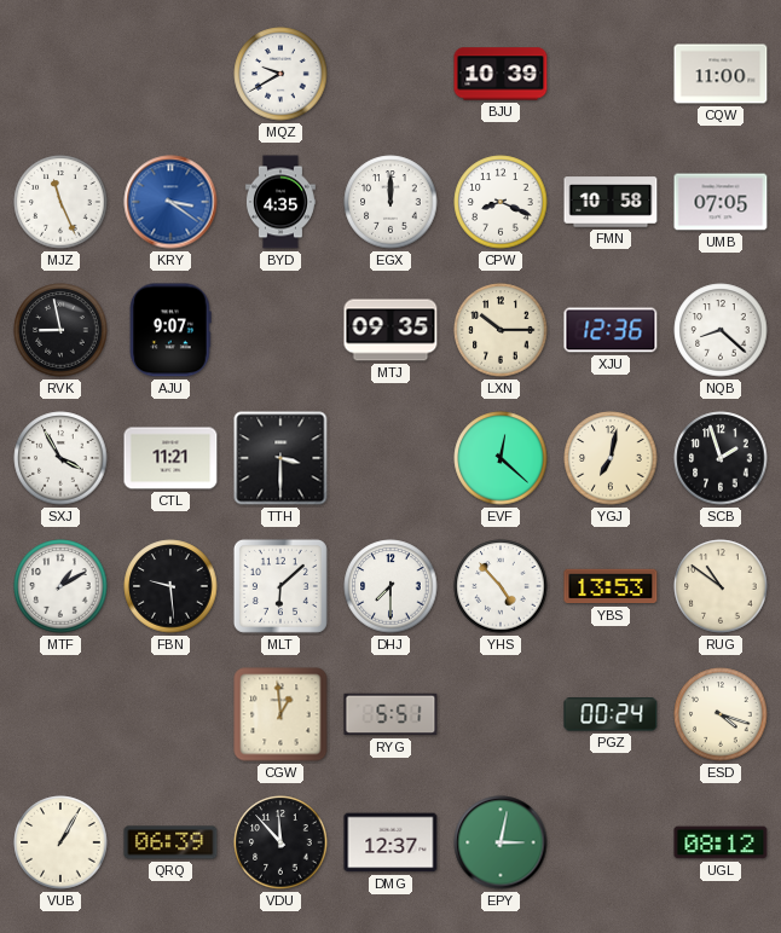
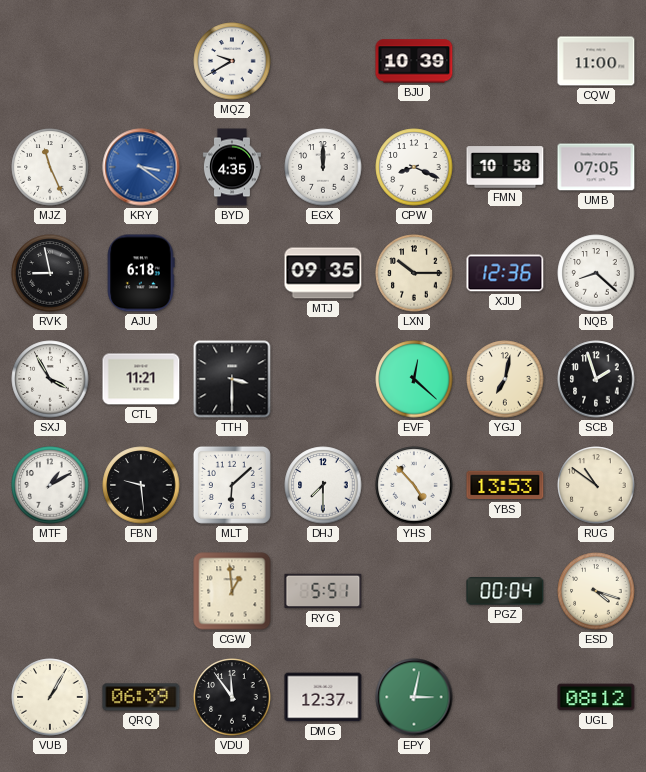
AJU: 9:07 -> 6:18 (141, 273)
PGZ: 00:24 -> 00:04 (505, 591)
VDU: 11:53 -> 11:54 (232, 697)
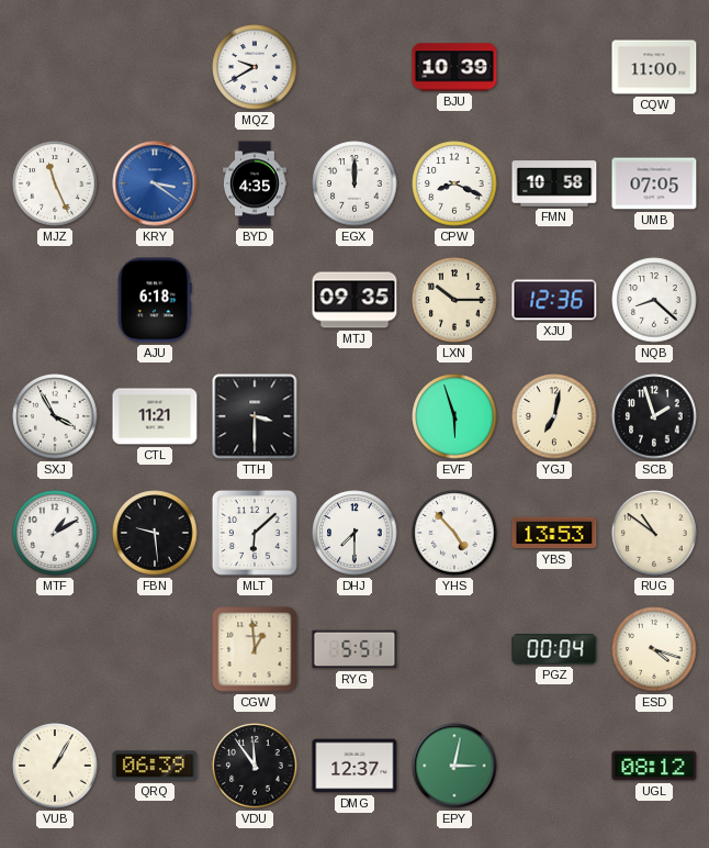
RVK: 8:58 -> none (50, 273)
EVF: 12:22 -> 5:57 (454, 416)
